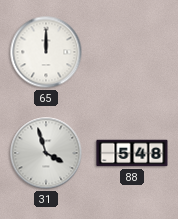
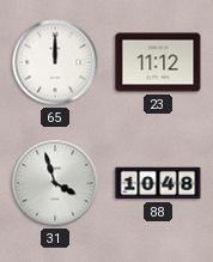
23: none -> 11:12 (158, 62)
88: 5:48 -> 10:48 (158, 183)
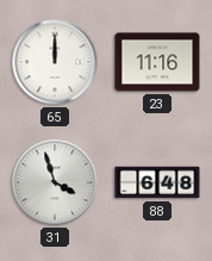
23: 11:12 -> 11:16 (157, 62)
88: 10:48 -> 6:48 (157, 182)
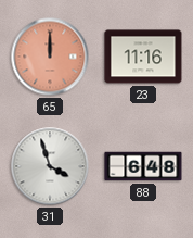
65 dial: white -> salmon (50, 57)
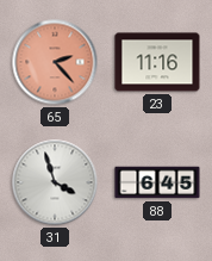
65: 12:00 -> 2:23 (55, 62)
88: 6:48 -> 6:45 (157, 182)
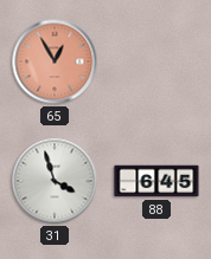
65: 2:23 -> 12:55 (55, 61)
23: 11:16 -> none (157, 62)
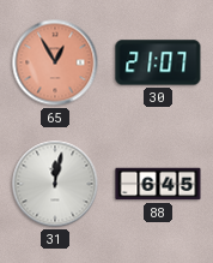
30: none -> 21:07 (158, 62)
31: 3:57 -> 12:02 (55, 184)
